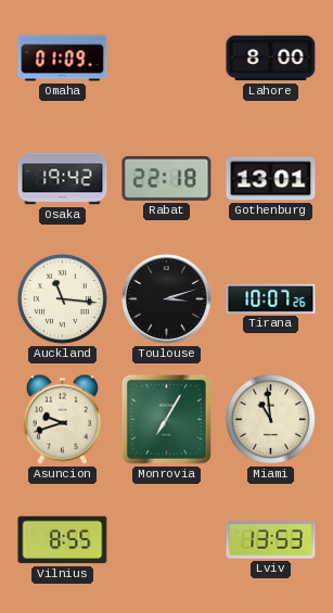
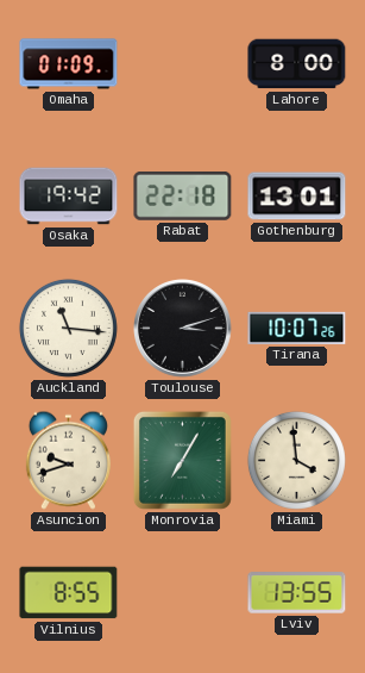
Miami: 10:59 -> 3:59 (296, 460)
Lviv: 13:53 -> 13:55 (297, 593)
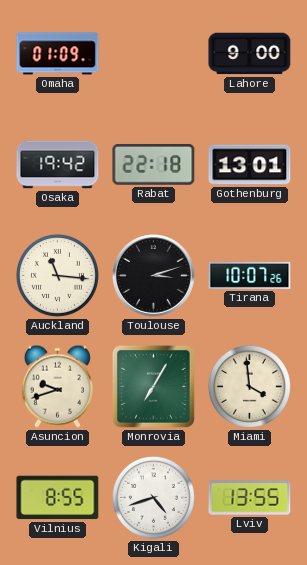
Lahore: 8:00 -> 9:00 (250, 54)
Kigali: none -> 4:42 (153, 497)
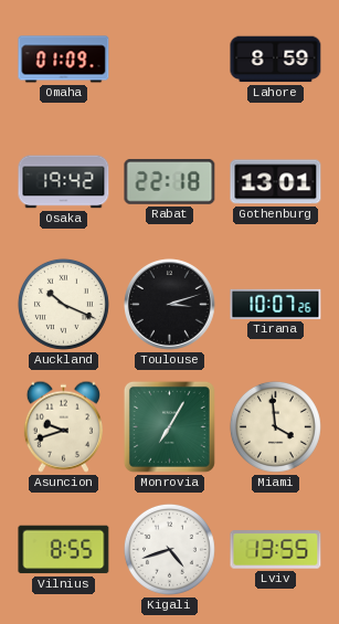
Lahore: 9:00 -> 8:59 (276, 60)
Auckland: 11:16 -> 10:19 (63, 304)
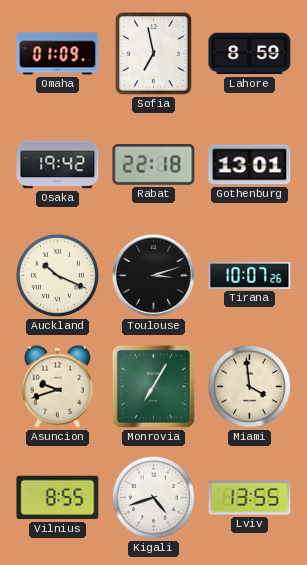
Sofia: none -> 6:58 (154, 54)
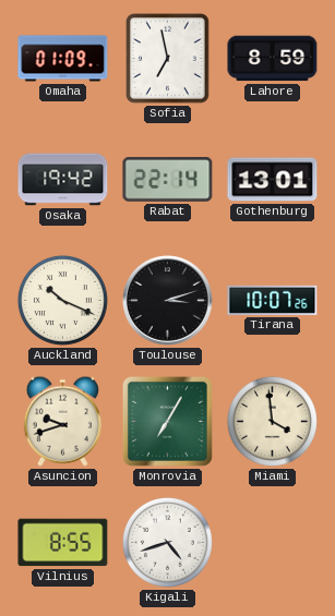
Rabat: 22:18 -> 22:14 (168, 179)
Lviv: 13:55 -> none (250, 498)
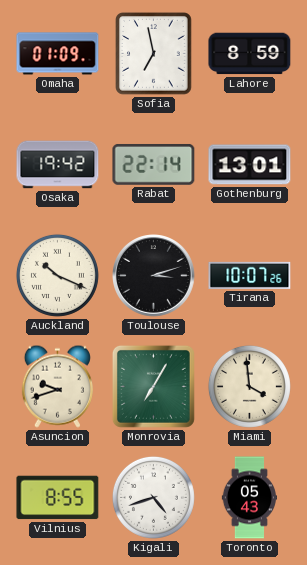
Toronto: none -> 05:43 (250, 498)
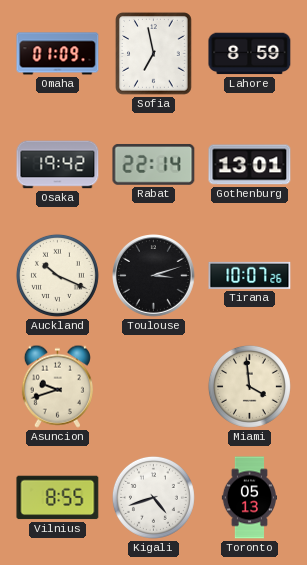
Monrovia: 7:05 -> none (153, 386)
Toronto: 05:43 -> 05:13 (250, 498)
